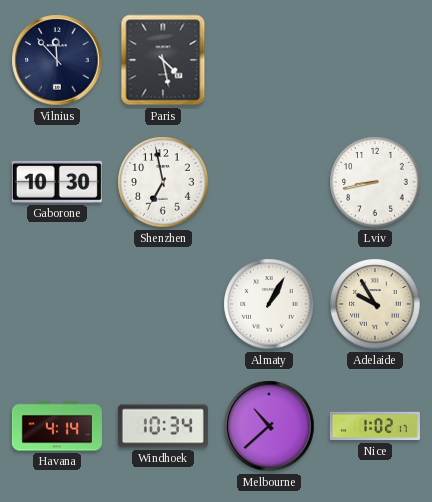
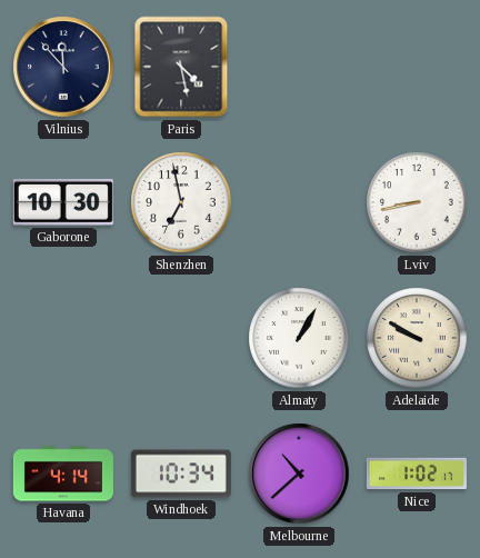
Adelaide: 9:55 -> 9:50 (417, 338)
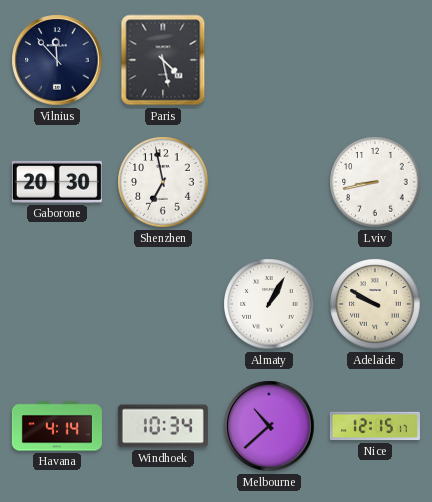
Gaborone: 10:30 -> 20:30 (57, 182)
Nice: 1:02 -> 12:15 (375, 426)
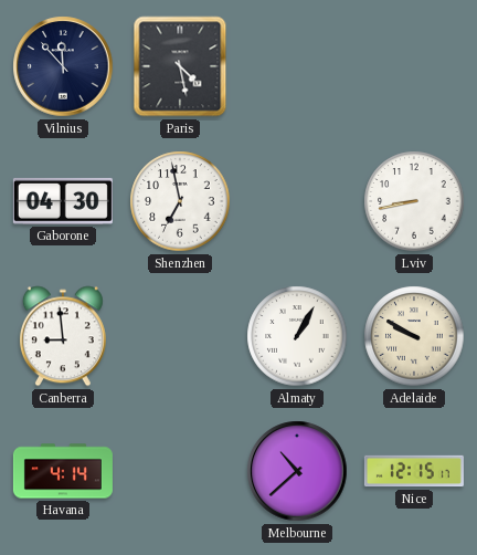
Gaborone: 20:30 -> 04:30 (63, 201)
Canberra: none -> 8:59 (63, 336)
Windhoek: 10:34 -> none (163, 426)
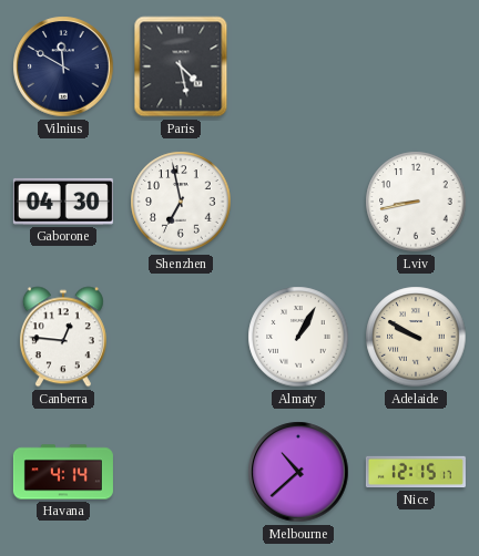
Vilnius: 11:53 -> 11:50 (63, 66)
Canberra: 8:59 -> 12:46 (63, 337)
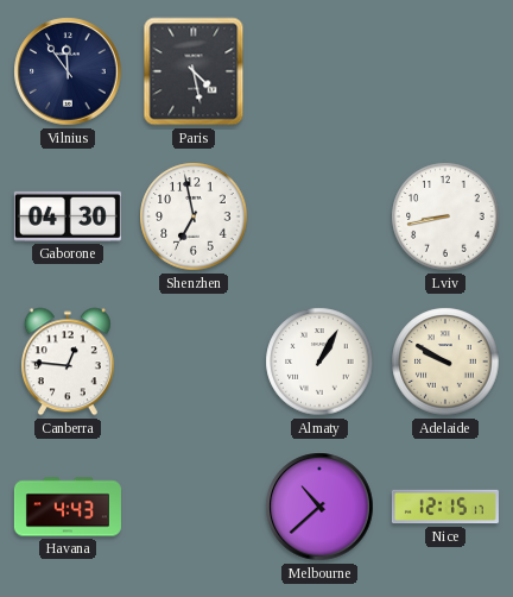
Vilnius: 11:50 -> 11:54 (68, 71)
Havana: 4:14 -> 4:43 (68, 507)
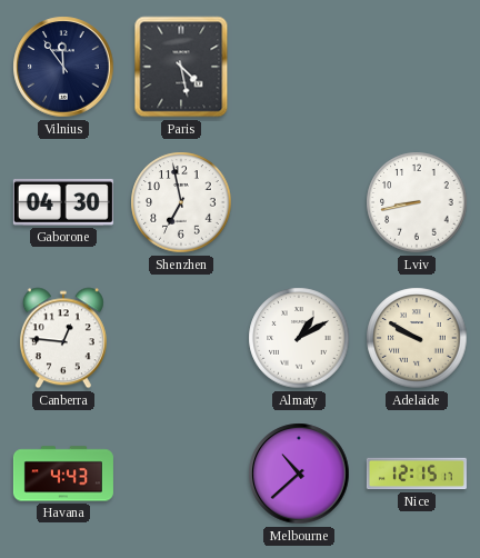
Almaty: 1:05 -> 1:10 (299, 338)
